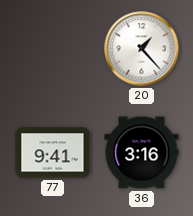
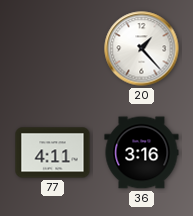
77: 9:41 -> 4:11 (53, 153)
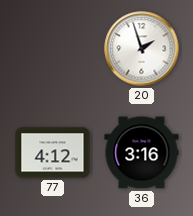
20: 1:23 -> 1:57 (142, 49)
77: 4:11 -> 4:12 (53, 153)
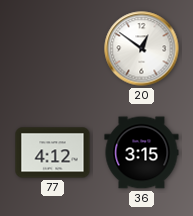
20: 1:57 -> 12:51 (142, 49)
36: 3:16 -> 3:15 (142, 153)
